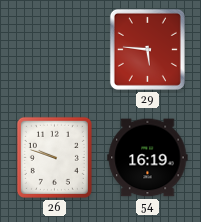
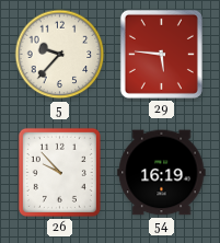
5: none -> 9:37 (60, 55)
26: 9:48 -> 9:53 (59, 172)
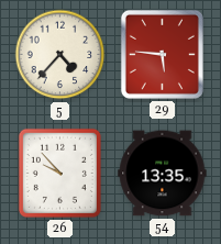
5: 9:37 -> 4:37 (60, 55)
54: 16:19 -> 13:35 (163, 174)
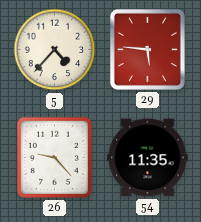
26: 9:53 -> 9:23 (54, 157)
54: 13:35 -> 11:35 (148, 158)
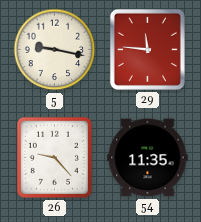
5: 4:37 -> 9:17 (55, 50)
29: 5:46 -> 11:46 (147, 49)
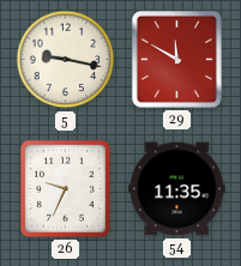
29: 11:46 -> 11:50 (176, 59)
26: 9:23 -> 9:34 (65, 188)
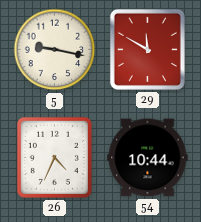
26: 9:34 -> 4:34 (54, 157)
54: 11:35 -> 10:44 (148, 158)
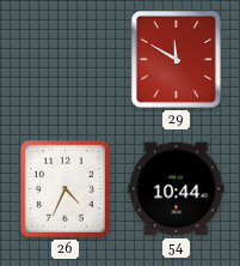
5: 9:17 -> none (55, 50)
